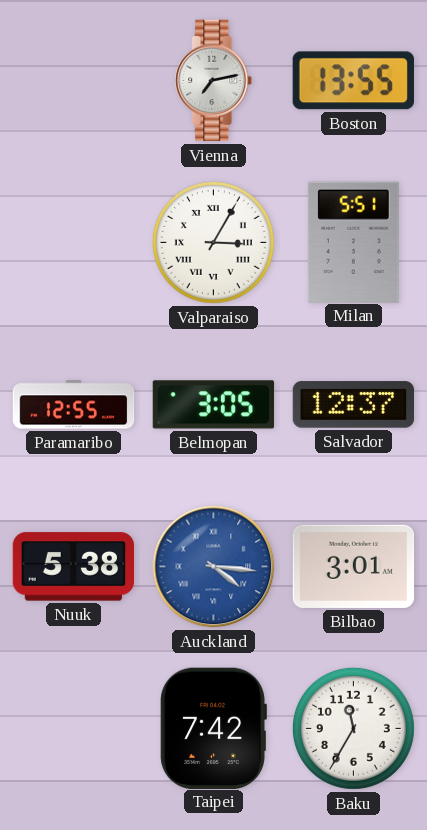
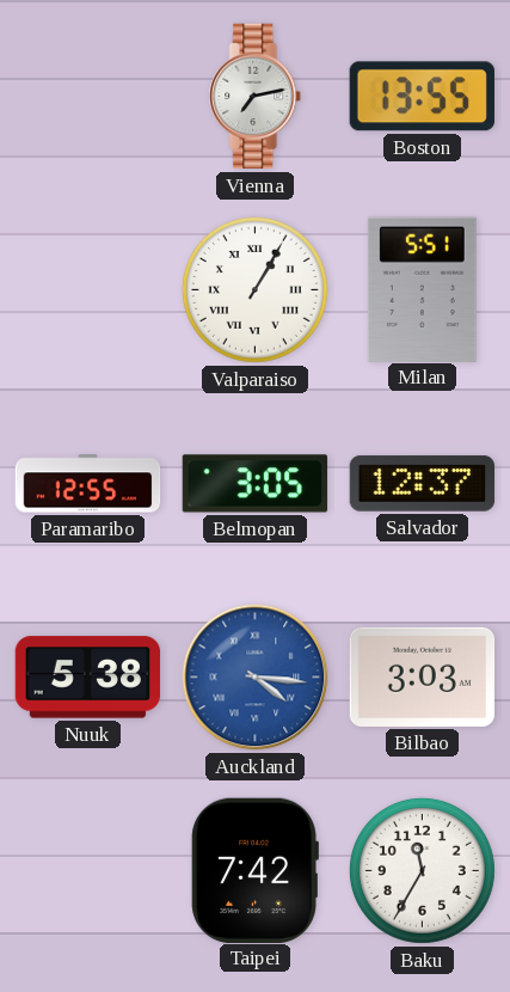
Valparaiso: 3:05 -> 1:05 (254, 289)
Bilbao: 3:01 -> 3:03 (423, 676)
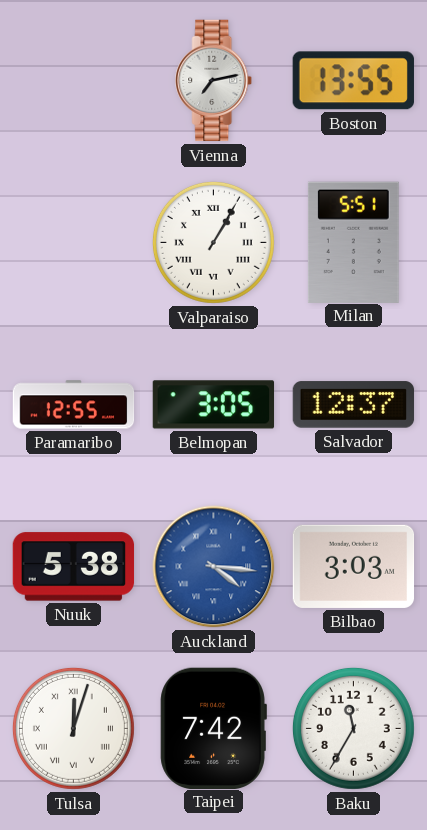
Tulsa: none -> 12:03 (73, 728)
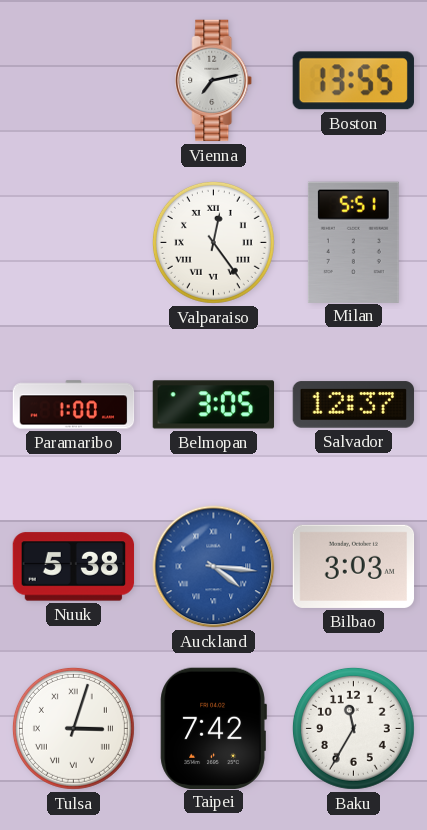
Valparaiso: 1:05 -> 12:24 (213, 242)
Paramaribo: 12:55 -> 1:00 (74, 405)
Tulsa: 12:03 -> 3:03 (73, 728)
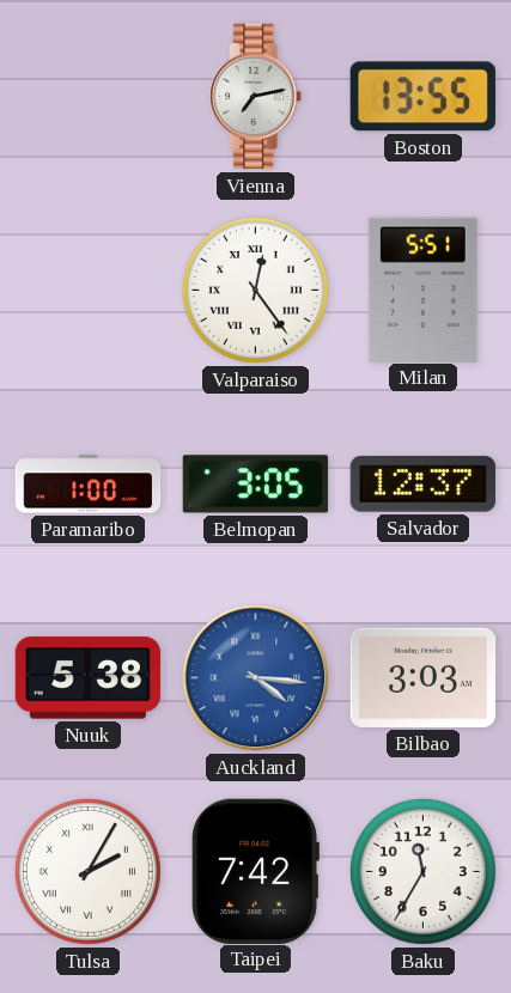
Tulsa: 3:03 -> 2:05 (87, 871)
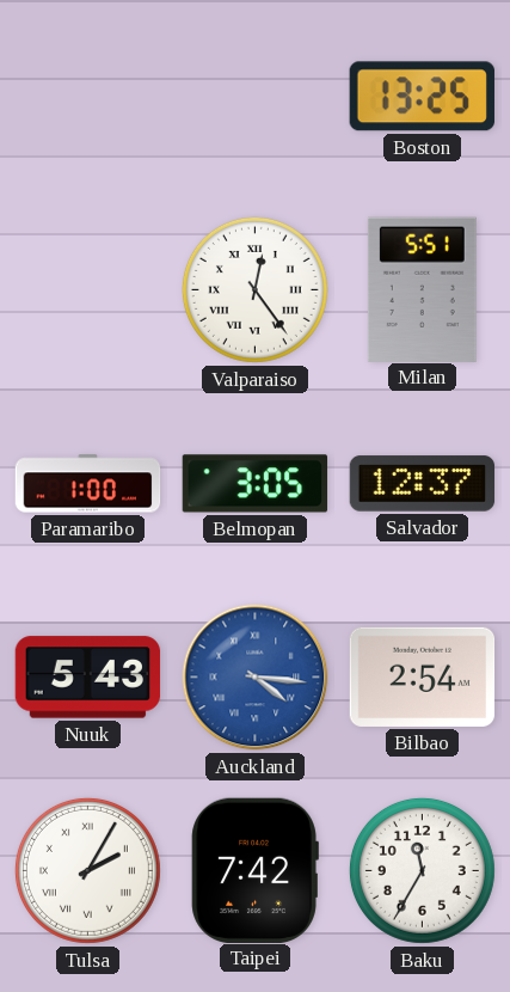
Vienna: 7:13 -> none (256, 97)
Boston: 13:55 -> 13:25 (422, 97)
Nuuk: 5:38 -> 5:43 (88, 678)
Bilbao: 3:03 -> 2:54 (423, 676)
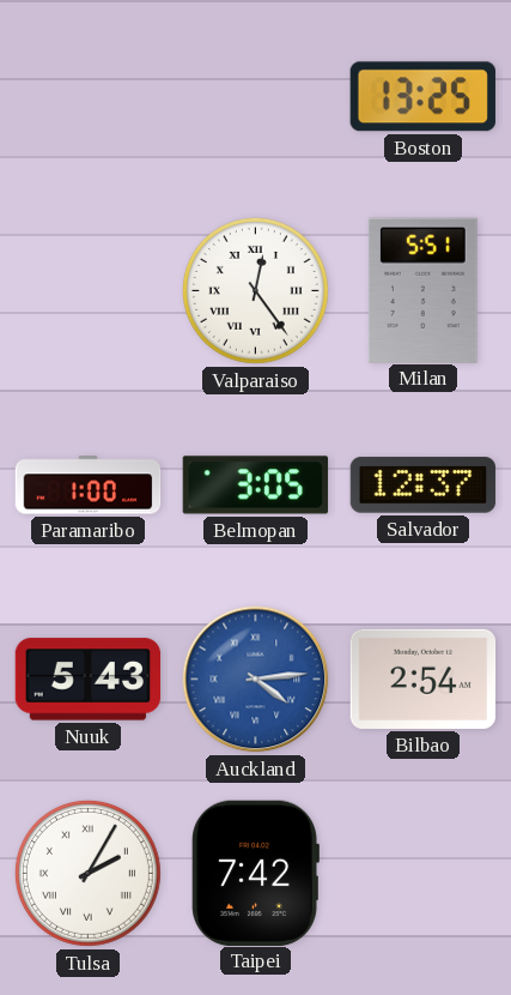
Auckland: 4:16 -> 4:14 (256, 680)
Baku: 11:35 -> none (422, 870)
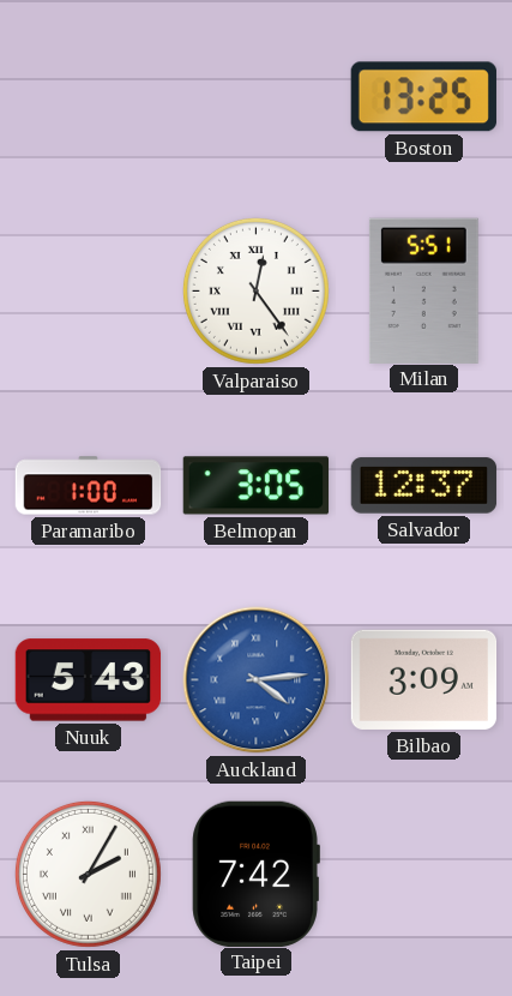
Bilbao: 2:54 -> 3:09 (424, 679)
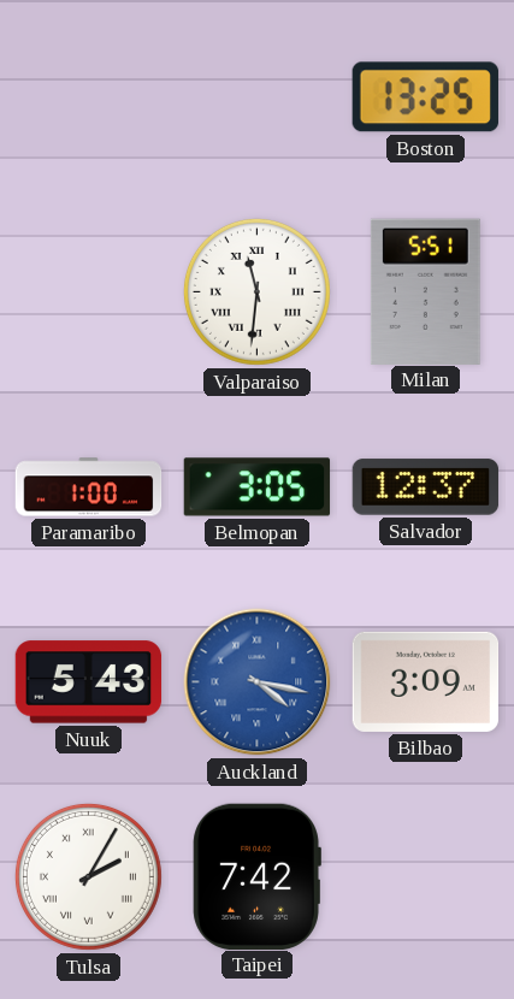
Valparaiso: 12:24 -> 11:31 (256, 291)
Auckland: 4:14 -> 4:17 (258, 682)
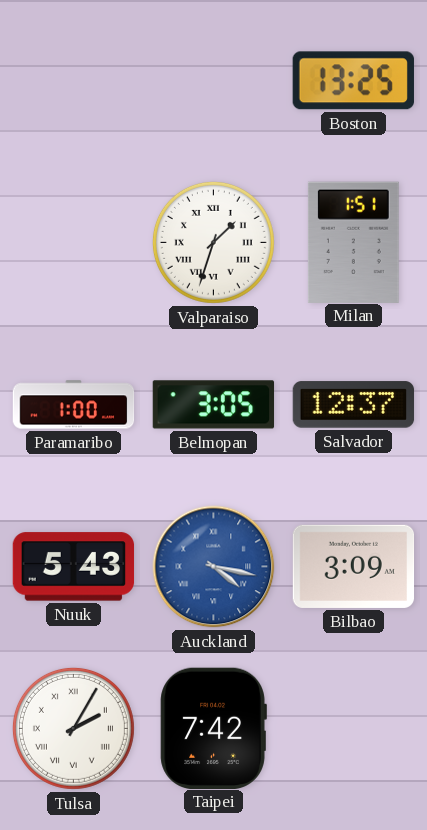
Valparaiso: 11:31 -> 1:33 (213, 242)
Milan: 5:51 -> 1:51 (353, 242)
